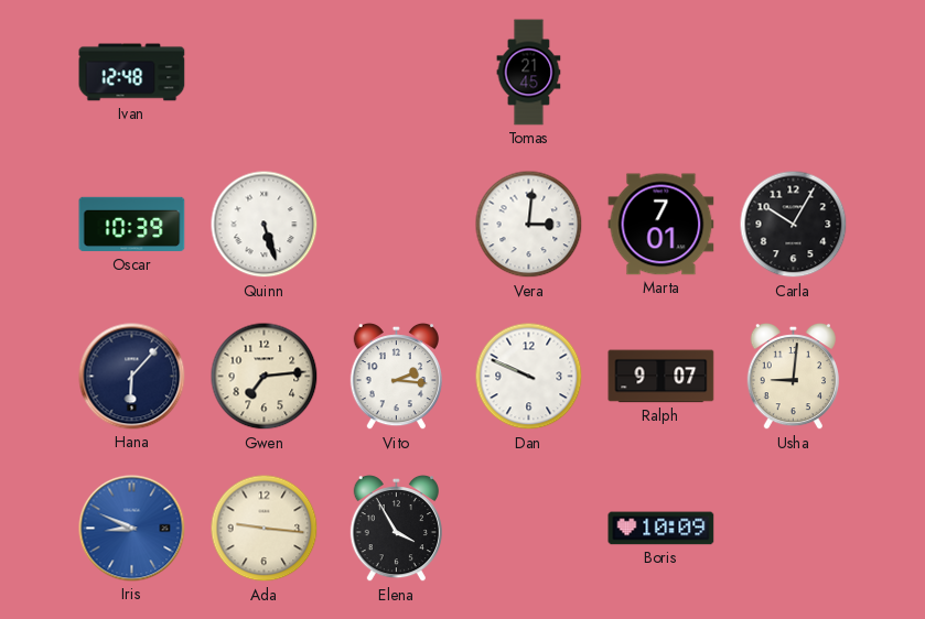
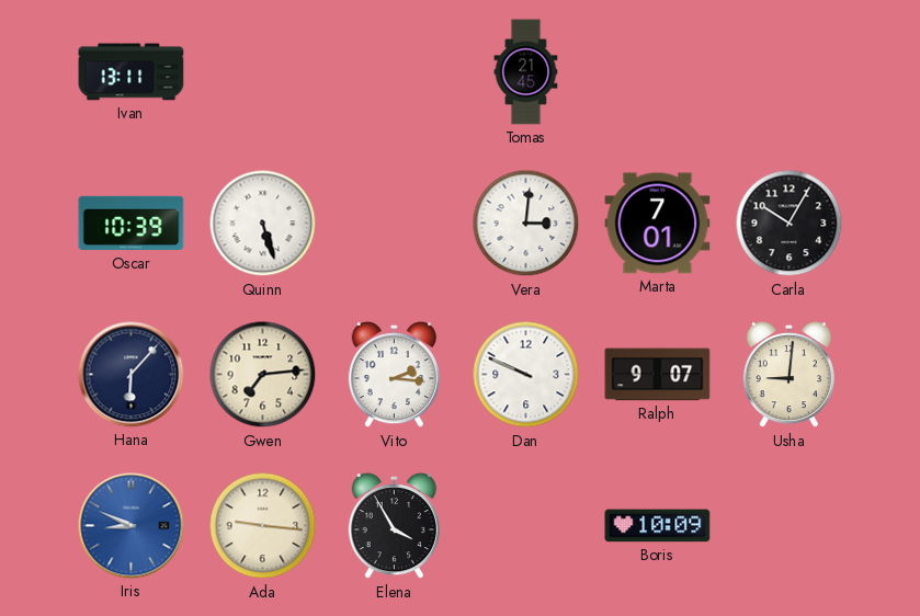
Ivan: 12:48 -> 13:11 (132, 72)
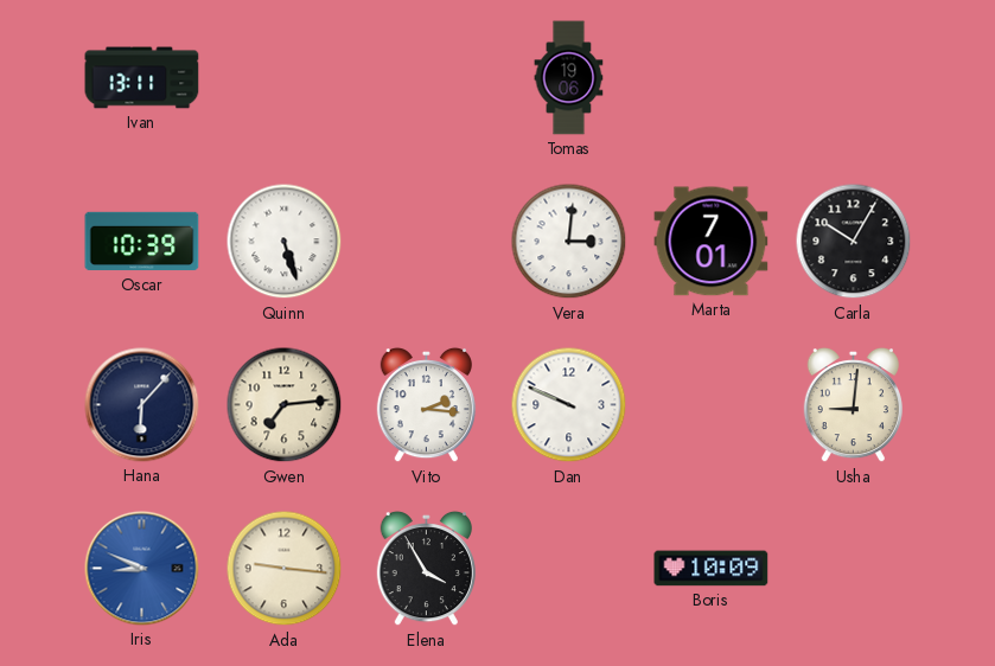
Tomas: 21:45 -> 19:06 (569, 78)
Ralph: 9:07 -> none (658, 375)
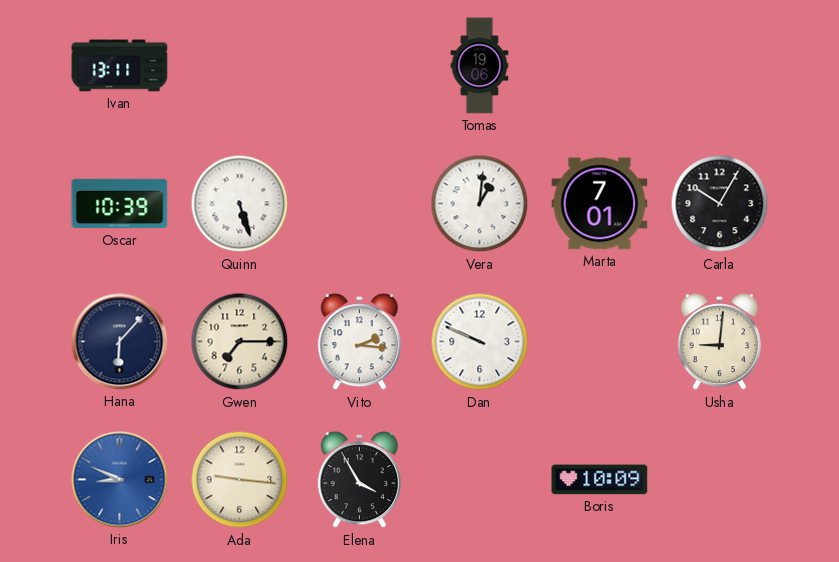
Vera: 3:01 -> 1:01 (480, 204)
Gwen: 7:14 -> 7:15 (240, 342)
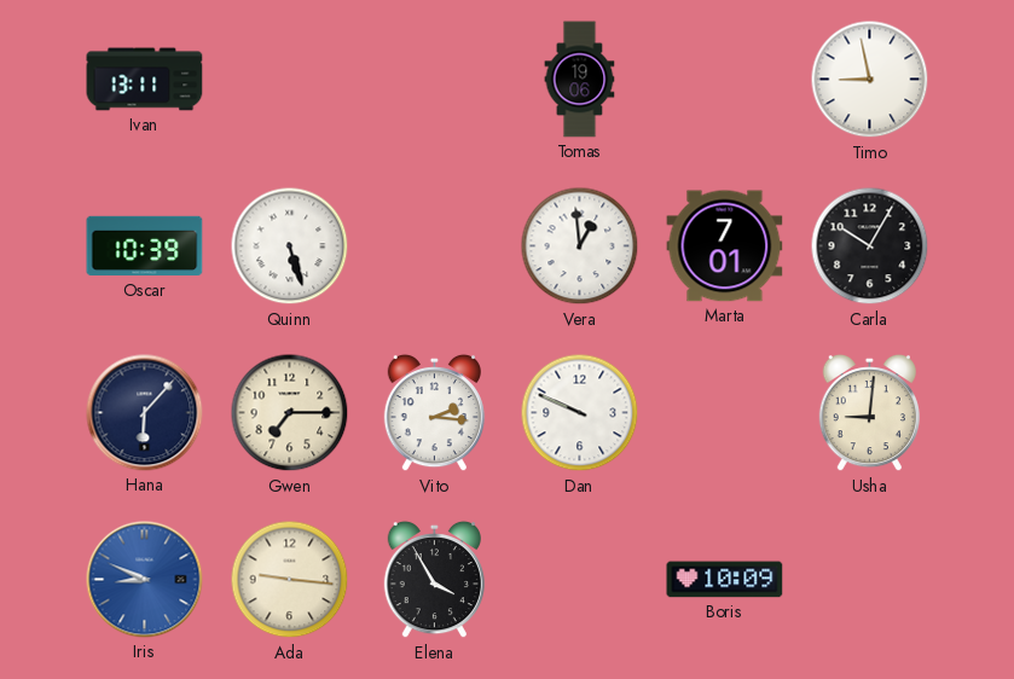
Timo: none -> 8:58 (870, 80)
Vera: 1:01 -> 12:59 (580, 246)
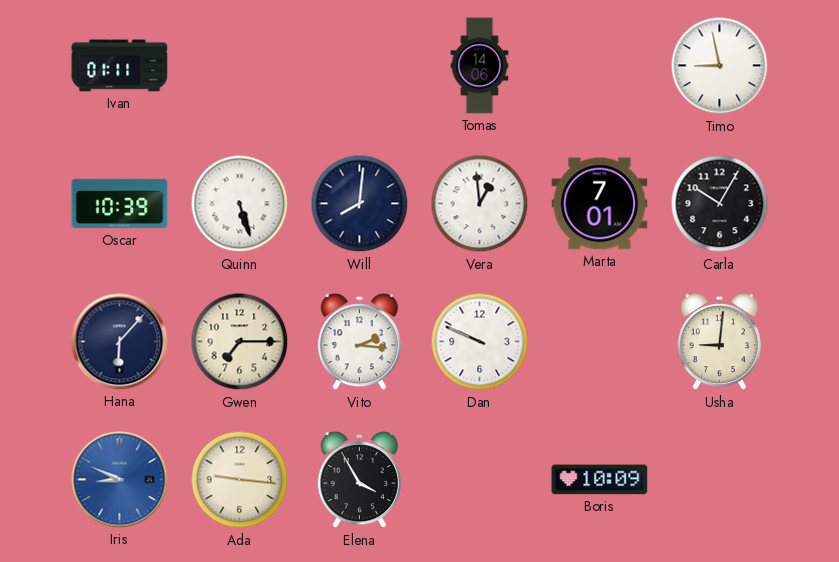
Ivan: 13:11 -> 01:11 (120, 66)
Tomas: 19:06 -> 14:06 (480, 66)
Will: none -> 8:01 (360, 204)
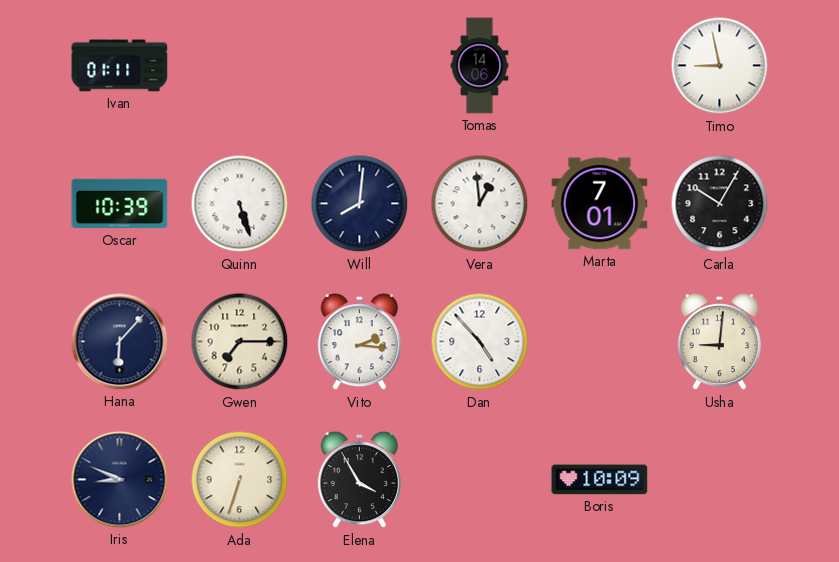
Dan: 9:49 -> 4:53 (480, 342)
Iris dial: blue -> navy (120, 480)
Ada: 9:16 -> 6:33 (240, 480)
